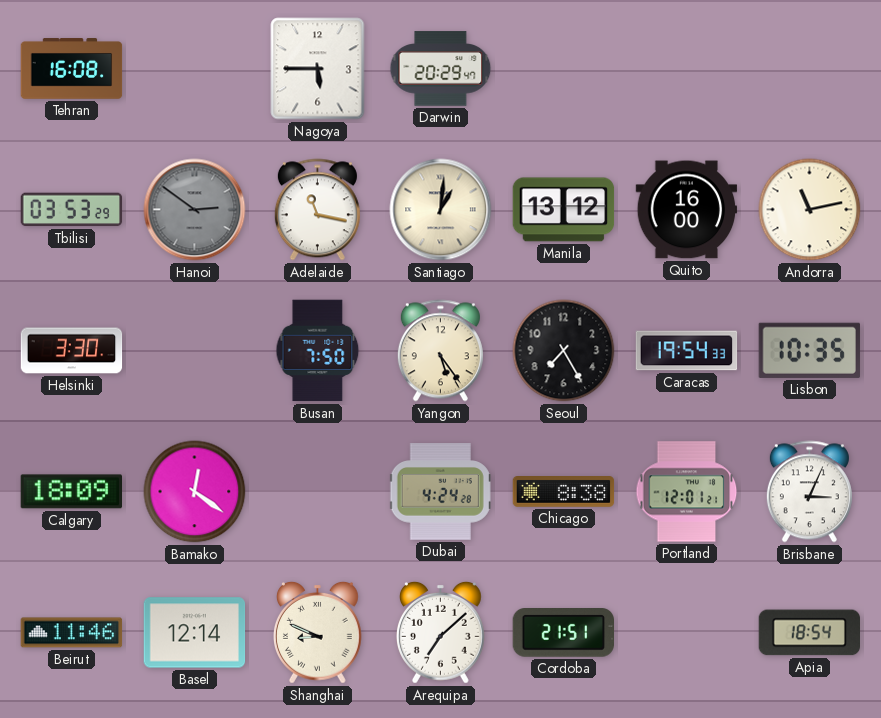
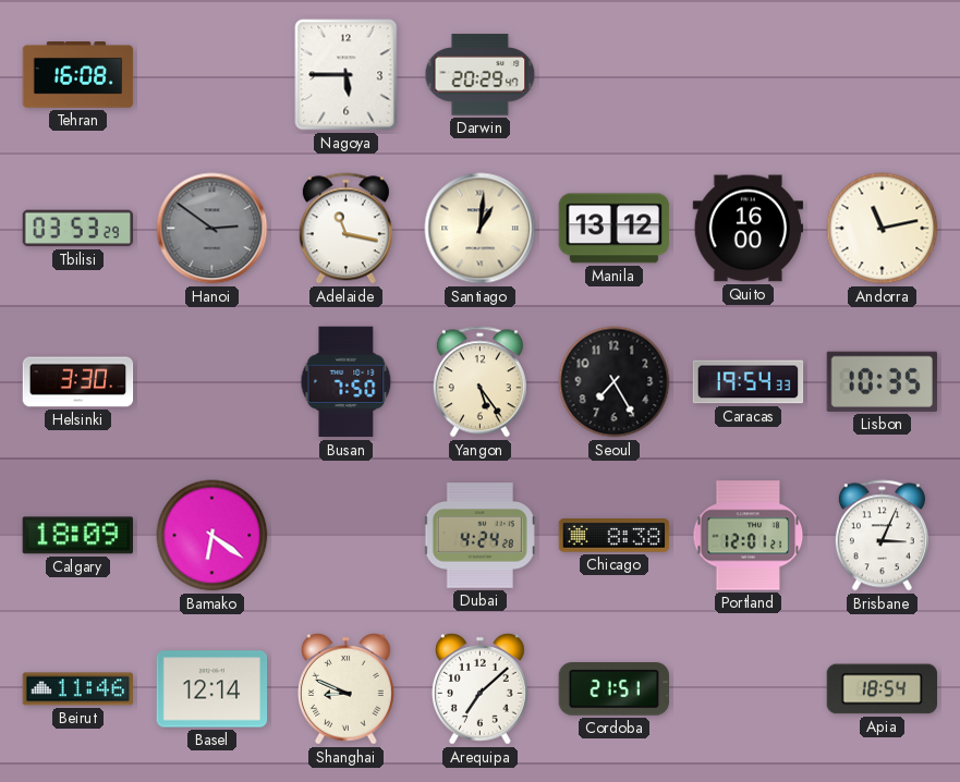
Bamako: 12:21 -> 6:21 (212, 536)
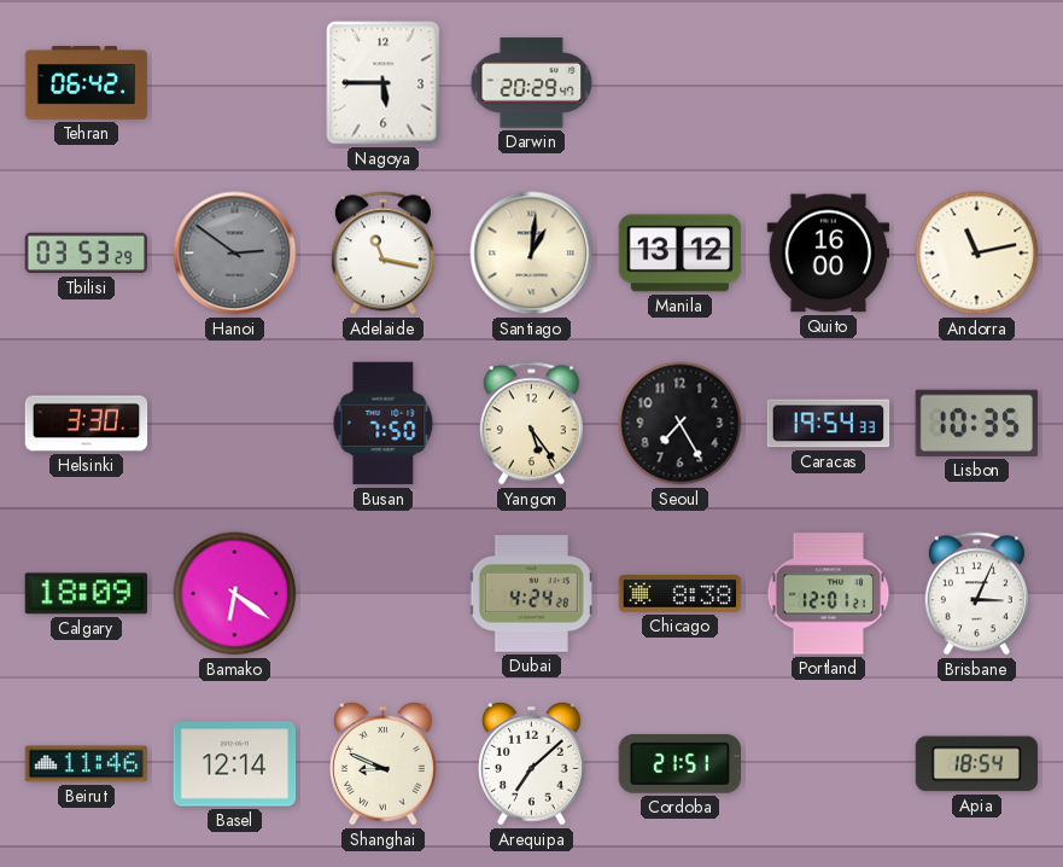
Tehran: 16:08 -> 06:42 (87, 83)
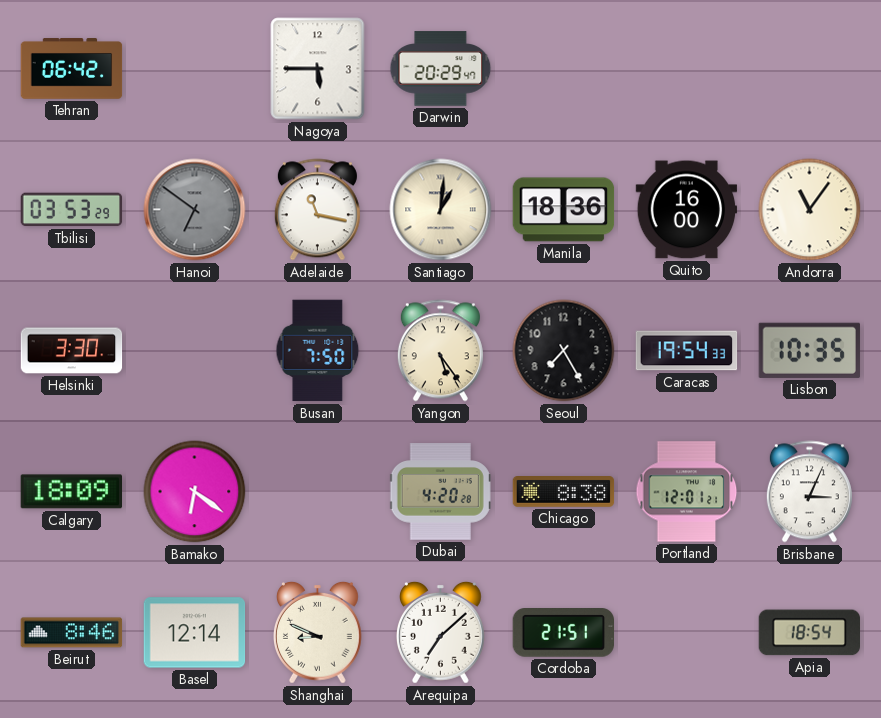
Hanoi: 2:51 -> 6:51 (195, 210)
Manila: 13:12 -> 18:36 (564, 210)
Andorra: 11:13 -> 11:06 (810, 210)
Dubai: 4:24 -> 4:20 (441, 492)
Beirut: 11:46 -> 8:46 (72, 633)
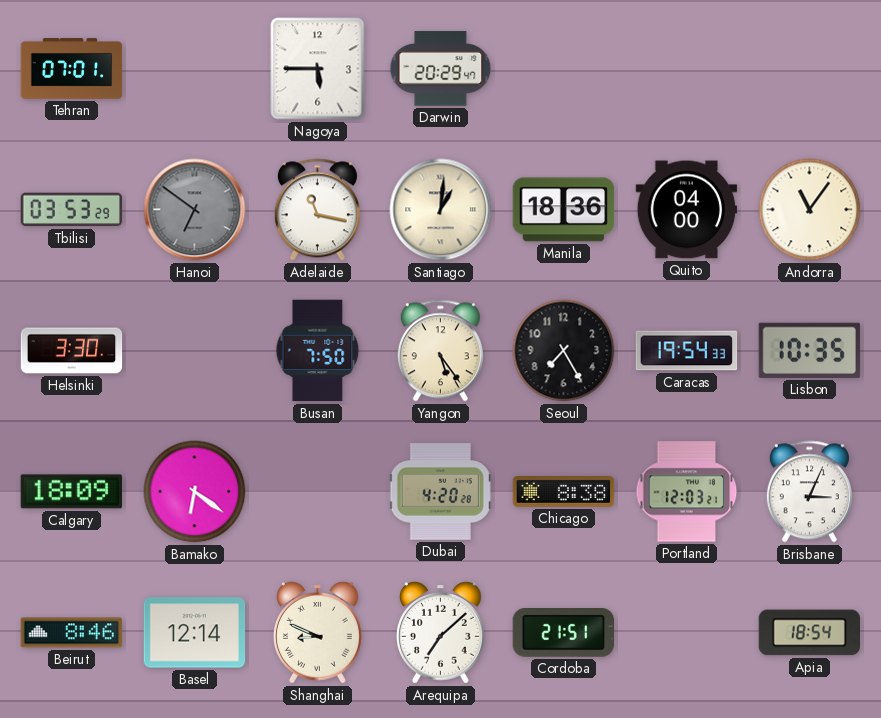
Tehran: 06:42 -> 07:01 (72, 69)
Quito: 16:00 -> 04:00 (687, 210)
Portland: 12:01 -> 12:03 (687, 492)
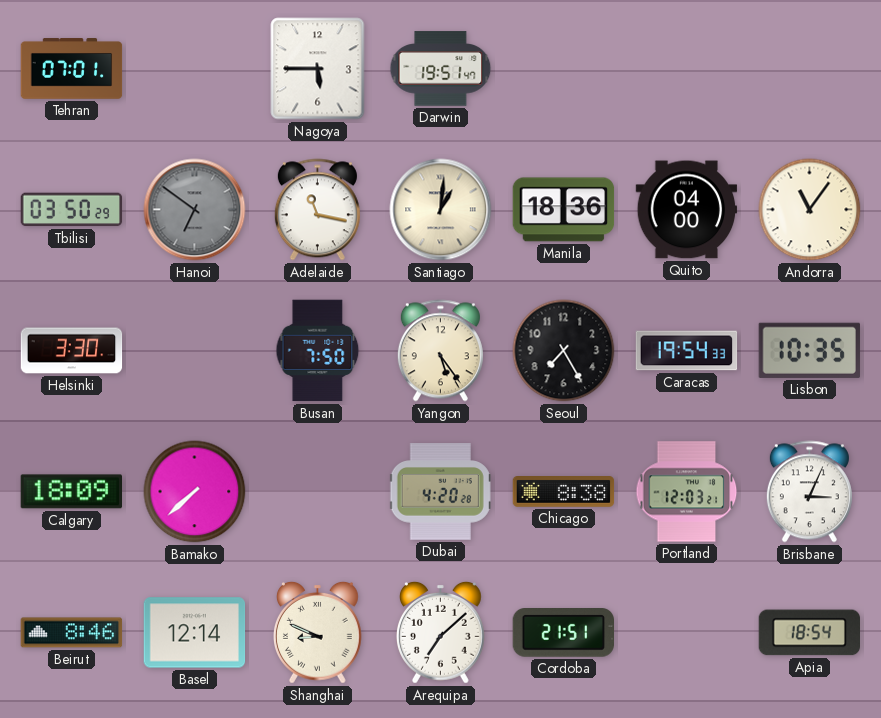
Darwin: 20:29 -> 19:51 (441, 69)
Tbilisi: 03:53 -> 03:50 (72, 210)
Bamako: 6:21 -> 7:38 (195, 492)
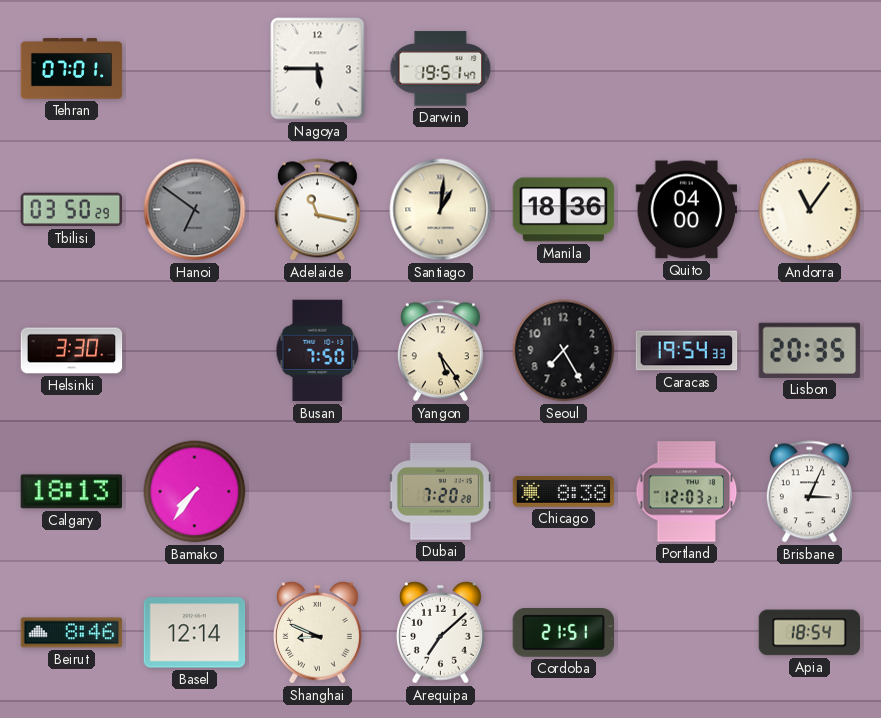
Lisbon: 10:35 -> 20:35 (809, 350)
Calgary: 18:09 -> 18:13 (71, 492)
Bamako: 7:38 -> 7:36 (195, 492)
Dubai: 4:20 -> 7:20 (441, 492)
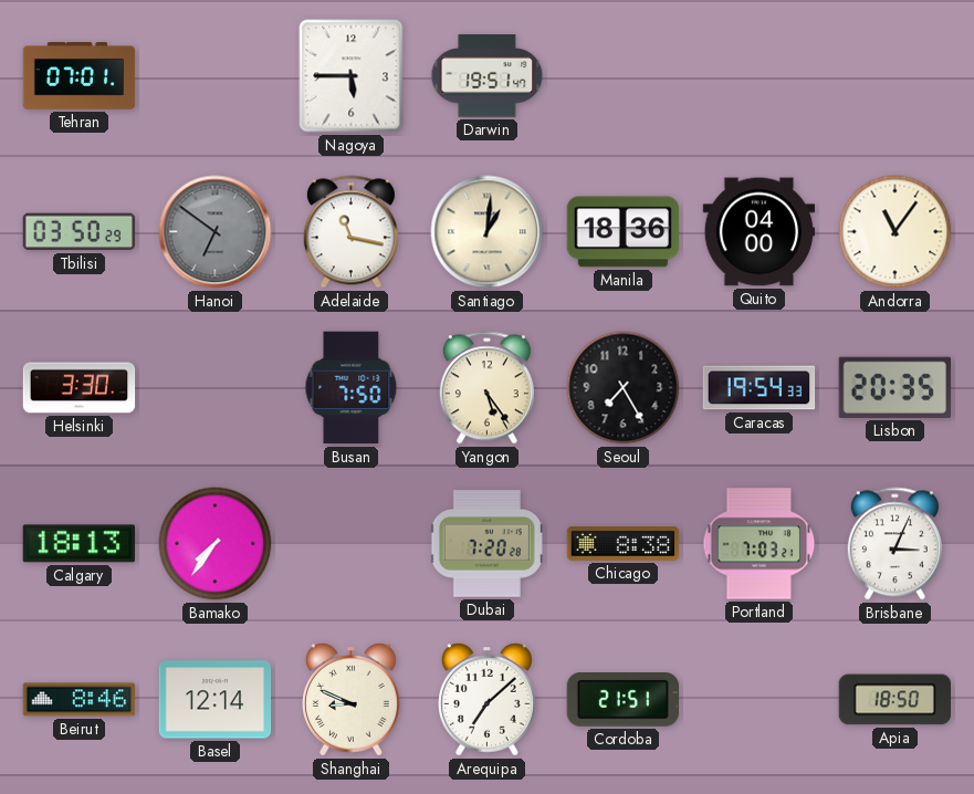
Portland: 12:03 -> 7:03 (760, 544)
Apia: 18:54 -> 18:50 (894, 700)
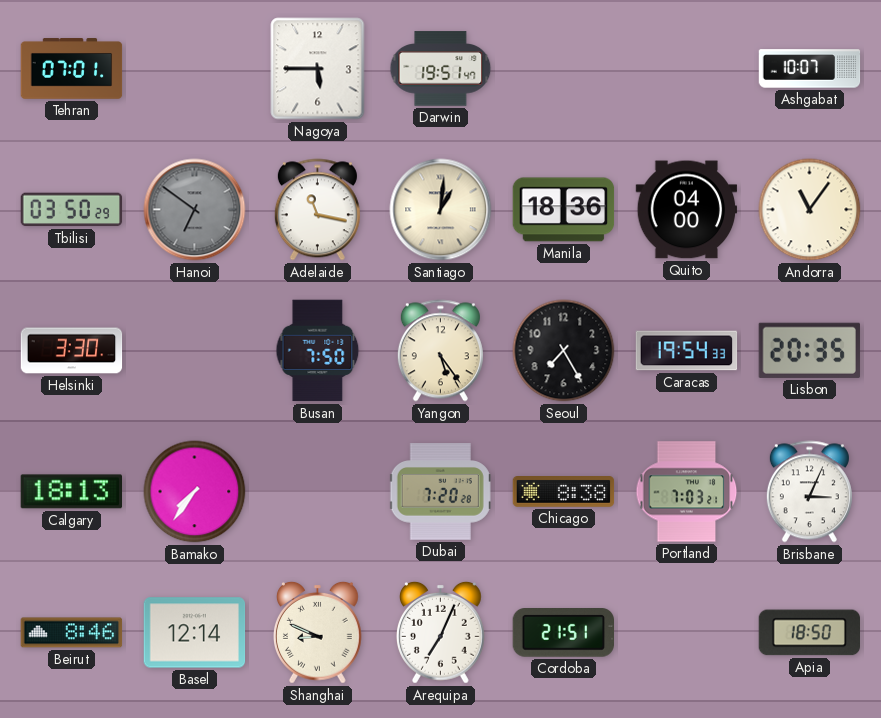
Ashgabat: none -> 10:07 (810, 69)
Arequipa: 7:08 -> 7:04 (441, 633)
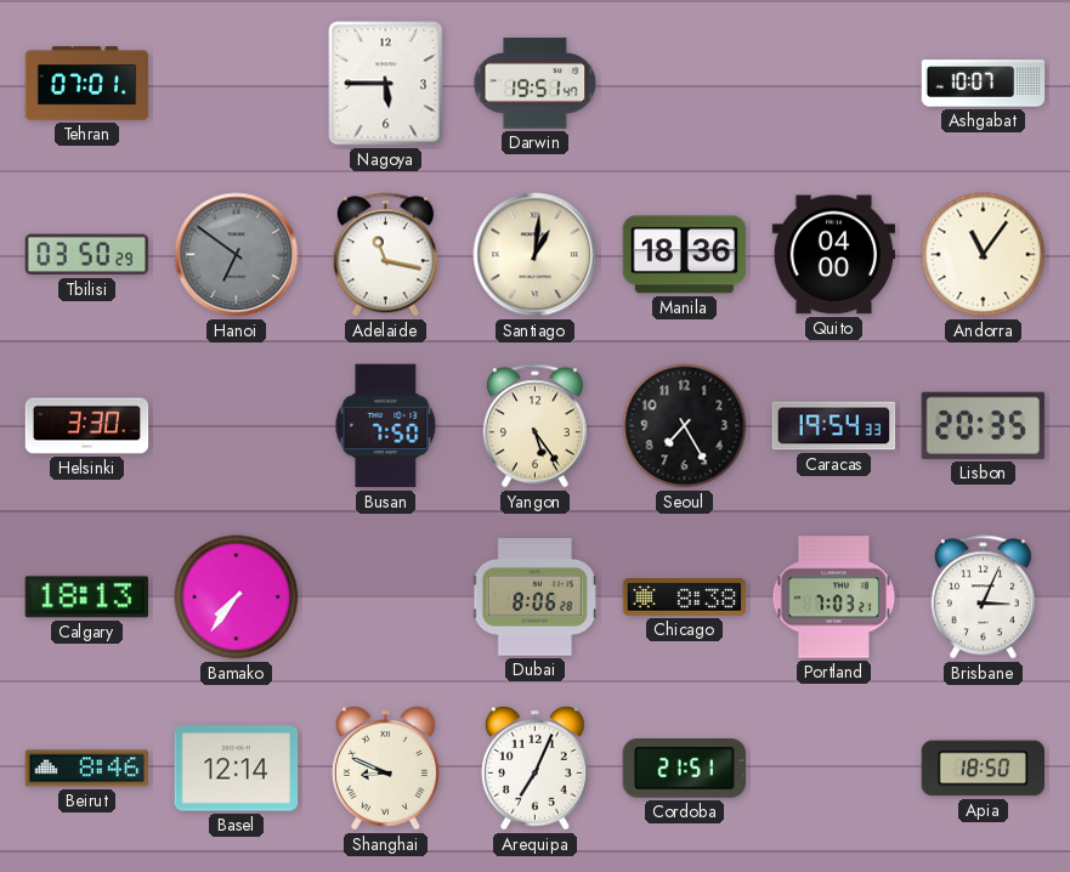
Dubai: 7:20 -> 8:06 (536, 598)
